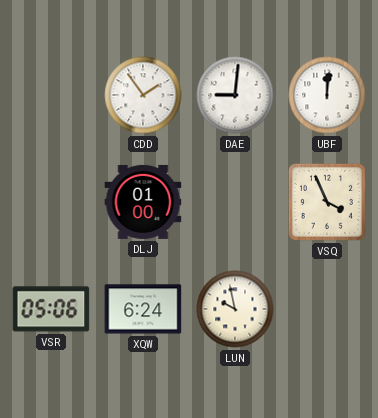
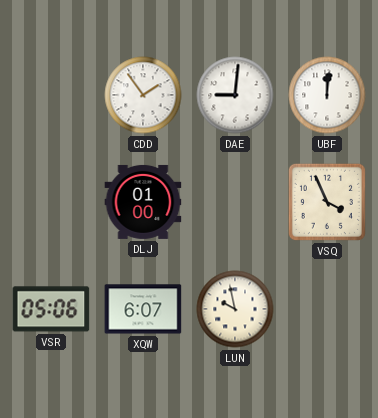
XQW: 6:24 -> 6:07 (143, 309)
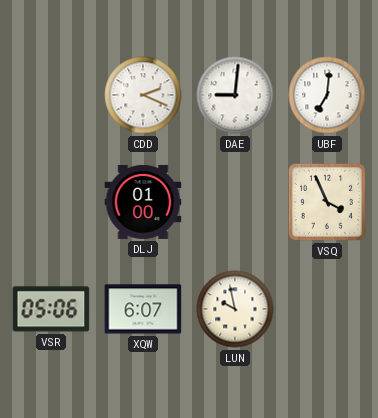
CDD: 1:54 -> 2:19 (143, 95)
UBF: 12:01 -> 7:01 (327, 95)
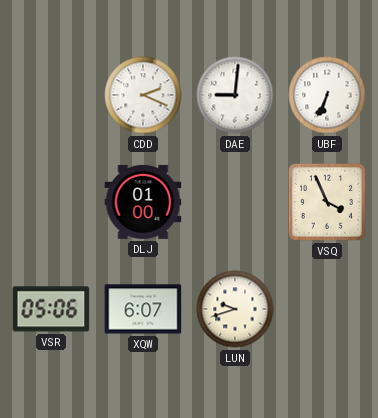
UBF: 7:01 -> 6:34 (327, 95)
LUN: 9:58 -> 9:42 (235, 309)
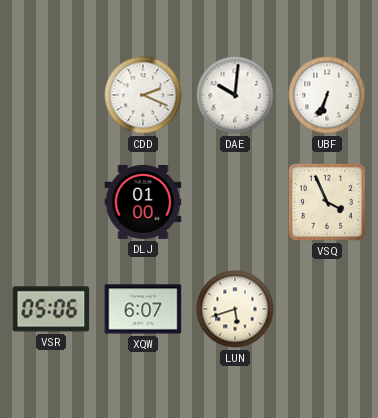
DAE: 9:01 -> 10:01 (235, 95)
LUN: 9:42 -> 5:42 (235, 309)
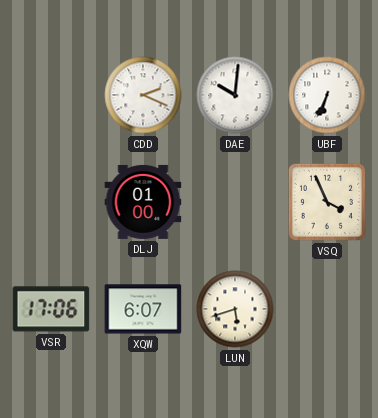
VSR: 05:06 -> 17:06 (51, 309)
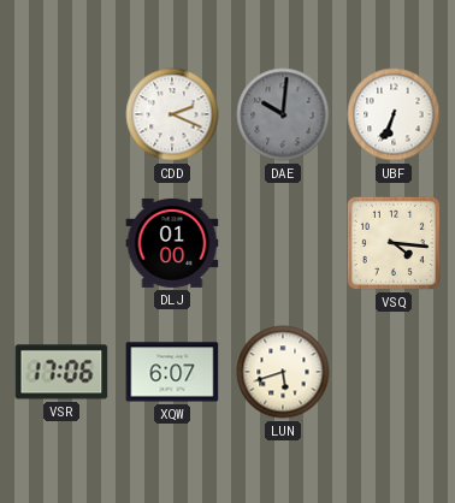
DAE dial: white -> grey (283, 114)
VSQ: 3:56 -> 4:16 (394, 243)
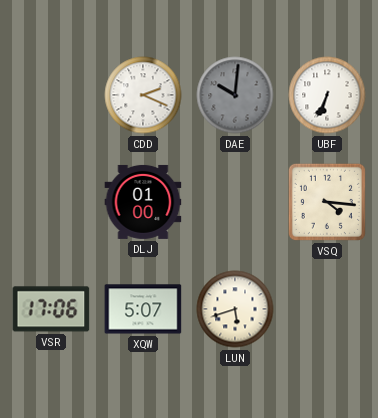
XQW: 6:07 -> 5:07 (143, 309)
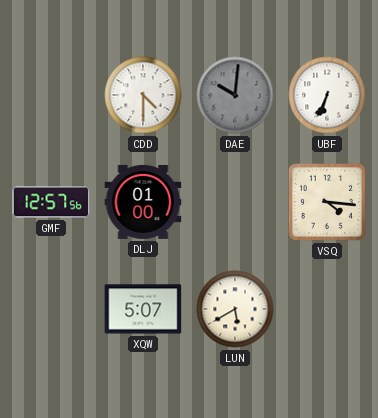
CDD: 2:19 -> 4:30 (143, 95)
GMF: none -> 12:57 (51, 202)
VSR: 17:06 -> none (51, 309)
LUN: 5:42 -> 5:40 (235, 309)
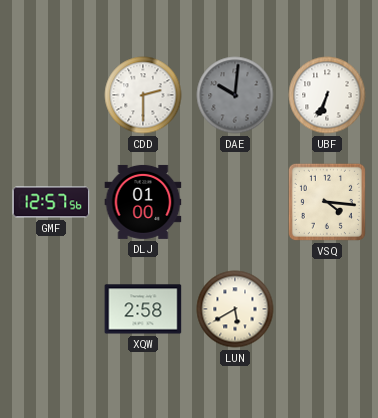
CDD: 4:30 -> 2:30 (143, 95)
XQW: 5:07 -> 2:58 (143, 309)
